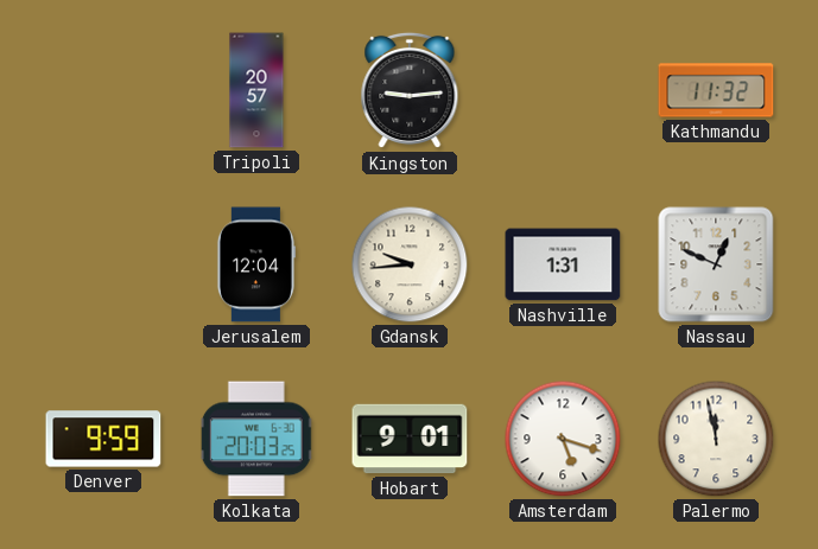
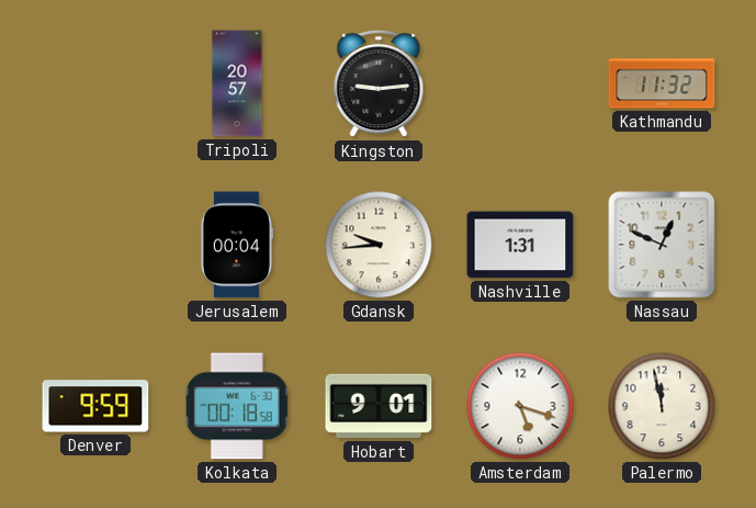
Jerusalem: 12:04 -> 00:04 (236, 245)
Kolkata: 20:03 -> 00:18 (237, 406)
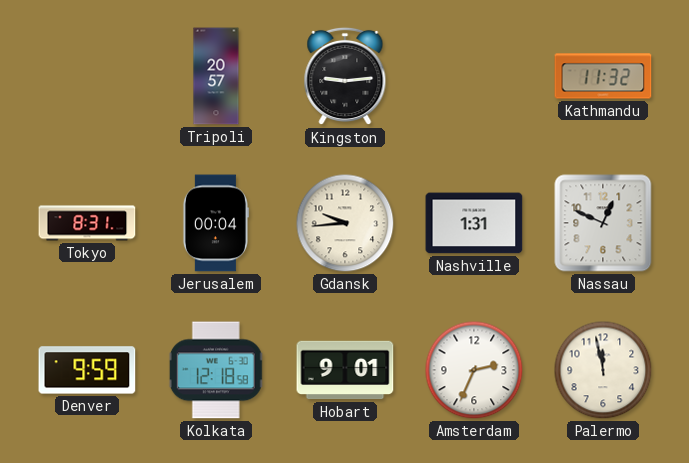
Tokyo: none -> 8:31 (87, 223)
Kolkata: 00:18 -> 12:18 (216, 370)
Amsterdam: 5:18 -> 2:34 (474, 370)
